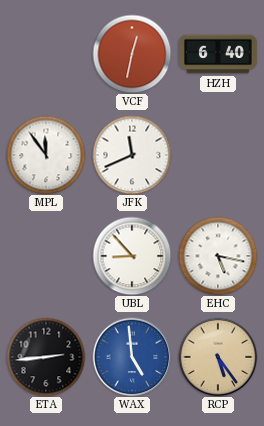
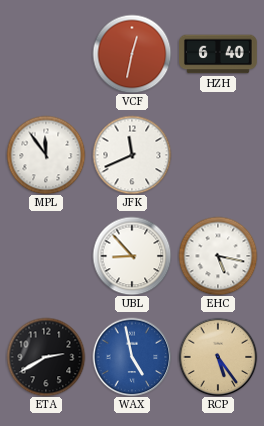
ETA: 2:44 -> 2:40 (46, 357)
WAX: 4:59 -> 4:58 (132, 357)
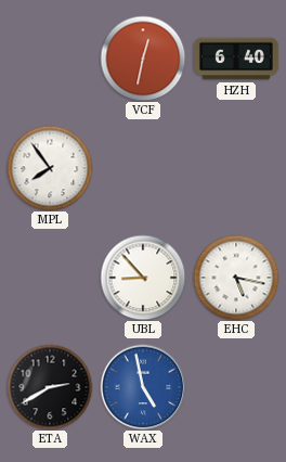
MPL: 11:54 -> 7:54 (50, 168)
JFK: 11:41 -> none (132, 155)
RCP: 5:24 -> none (218, 357)
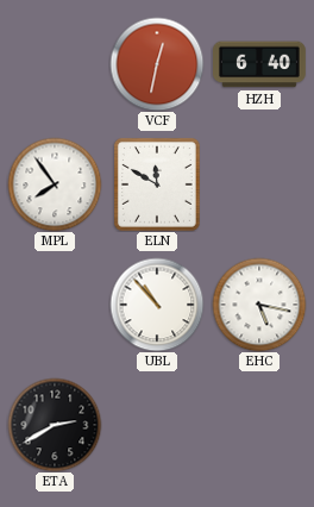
ELN: none -> 11:50 (157, 184)
UBL: 8:53 -> 10:53 (157, 305)
WAX: 4:58 -> none (143, 387)
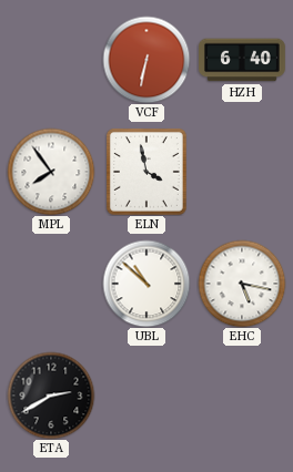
VCF: 12:32 -> 6:32 (146, 60)
ELN: 11:50 -> 3:58 (146, 172)
UBL: 10:53 -> 10:52 (146, 284)
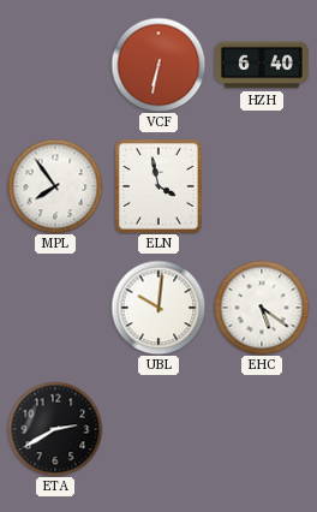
UBL: 10:52 -> 10:01 (158, 308)
EHC: 5:17 -> 5:21 (262, 308)
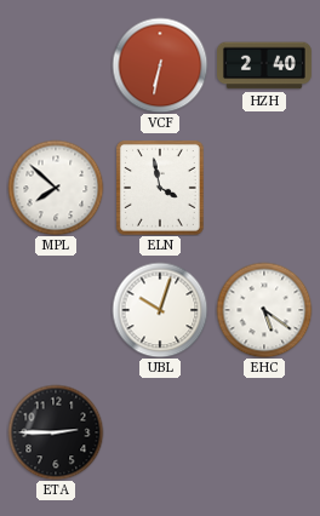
HZH: 6:40 -> 2:40 (265, 65)
MPL: 7:54 -> 7:52 (56, 188)
UBL: 10:01 -> 10:03 (160, 310)
ETA: 2:40 -> 2:45 (56, 432)
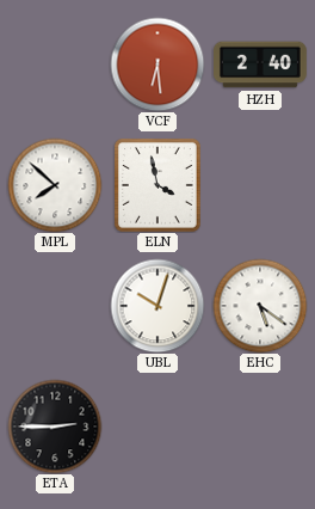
VCF: 6:32 -> 6:29 (157, 65)
